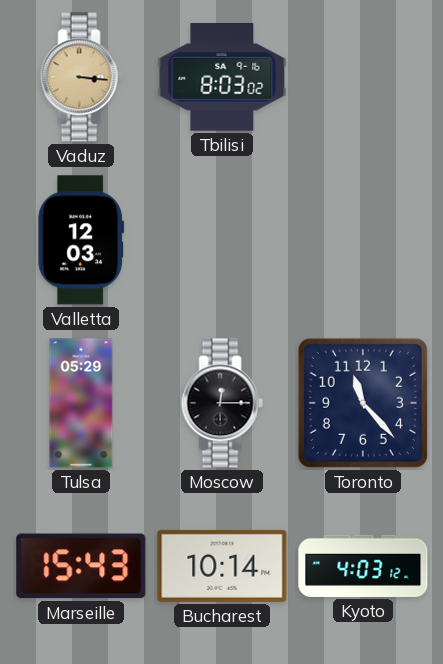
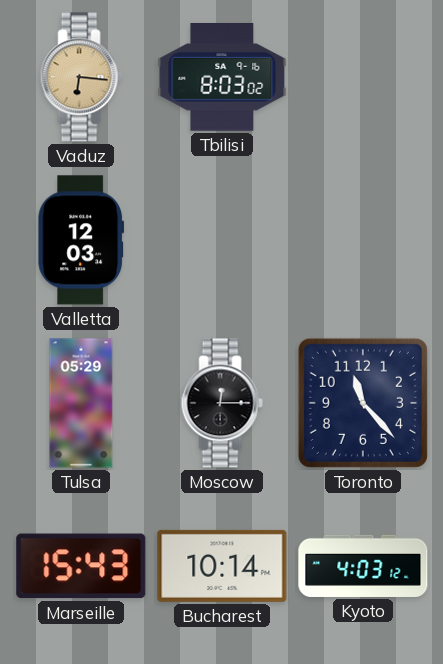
Vaduz: 3:16 -> 6:16 (81, 77)
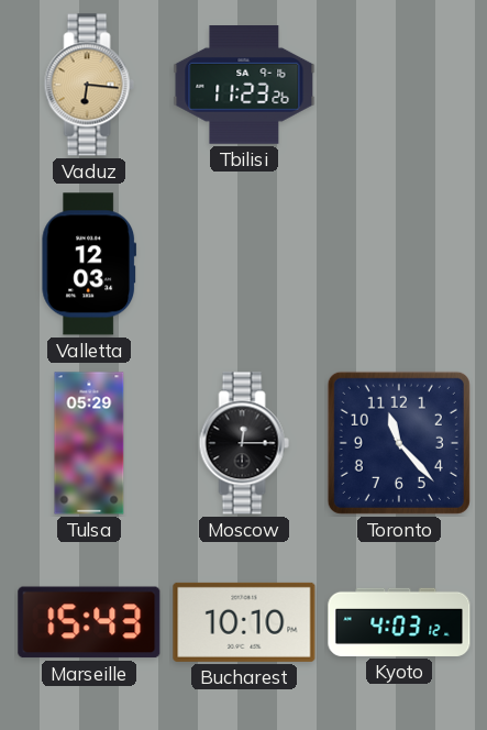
Tbilisi: 8:03 -> 11:23 (244, 86)
Bucharest: 10:14 -> 10:10 (244, 622)
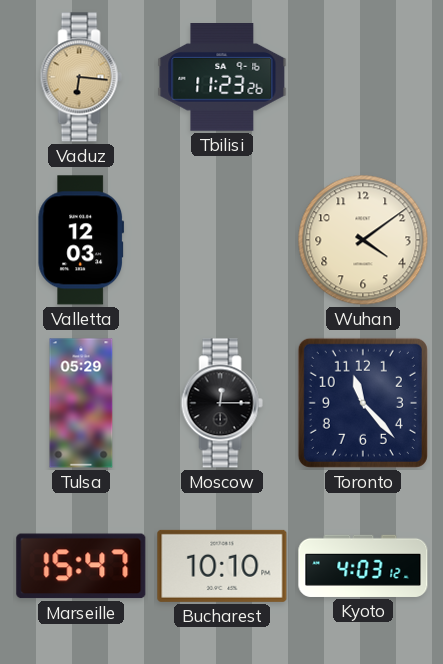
Wuhan: none -> 4:09 (363, 240)
Marseille: 15:43 -> 15:47 (81, 566)
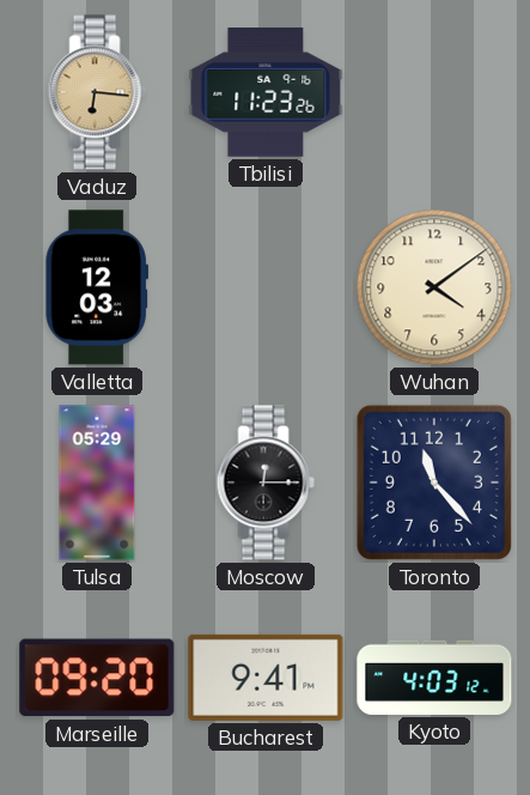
Marseille: 15:47 -> 09:20 (97, 678)
Bucharest: 10:10 -> 9:41 (266, 678)
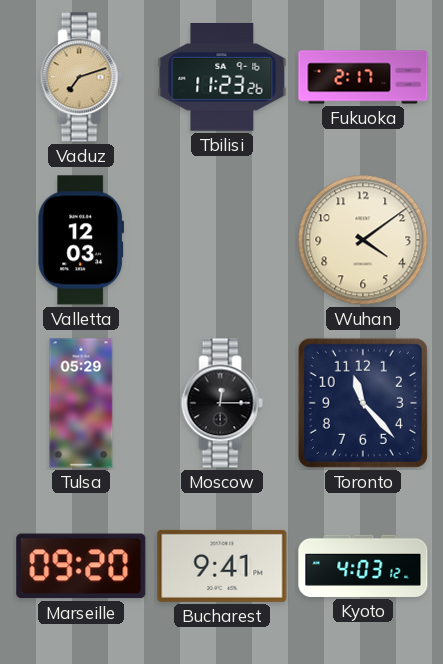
Vaduz: 6:16 -> 7:12 (81, 77)
Fukuoka: none -> 2:17 (363, 77)
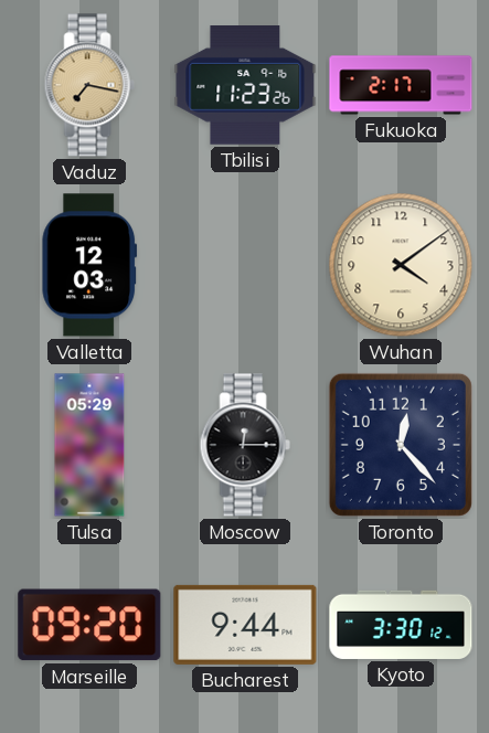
Vaduz: 7:12 -> 7:17 (89, 85)
Toronto: 11:23 -> 12:23 (401, 445)
Bucharest: 9:41 -> 9:44 (245, 625)
Kyoto: 4:03 -> 3:30 (401, 625)
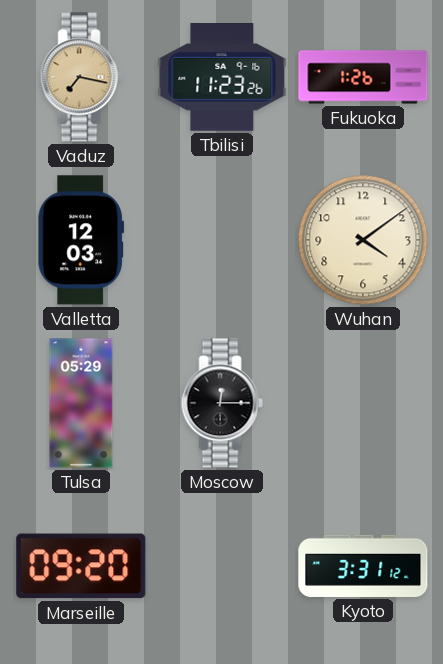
Fukuoka: 2:17 -> 1:26 (363, 77)
Toronto: 12:23 -> none (401, 445)
Bucharest: 9:44 -> none (245, 625)
Kyoto: 3:30 -> 3:31 (363, 566)
